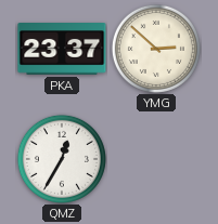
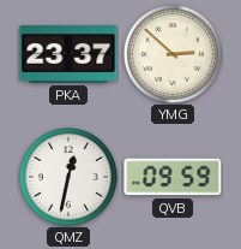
QMZ: 12:35 -> 12:32 (68, 177)
QVB: none -> 09:59 (173, 177)
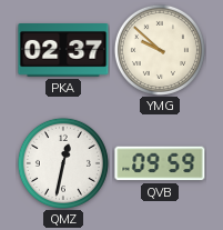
PKA: 23:37 -> 02:37 (63, 51)
YMG: 2:52 -> 9:52 (160, 50)
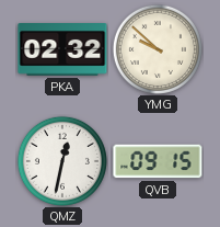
PKA: 02:37 -> 02:32 (62, 50)
QVB: 09:59 -> 09:15 (158, 161)
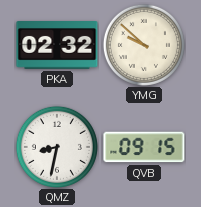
QMZ: 12:32 -> 8:32 (57, 147)
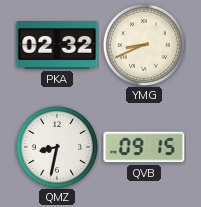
YMG: 9:52 -> 8:41 (144, 45)
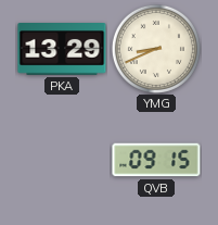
PKA: 02:32 -> 13:29 (62, 50)
QMZ: 8:32 -> none (57, 147)
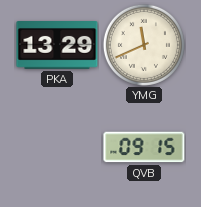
YMG: 8:41 -> 11:41 (144, 45)
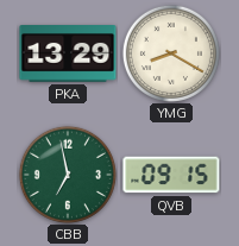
YMG: 11:41 -> 8:20 (171, 53)
CBB: none -> 6:58 (68, 175)
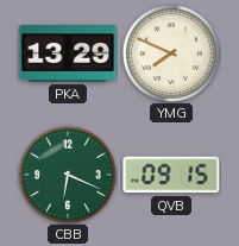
YMG: 8:20 -> 7:49 (171, 53)
CBB: 6:58 -> 6:19 (68, 175)
